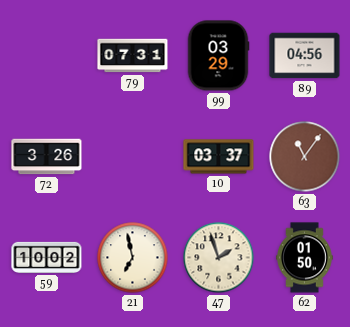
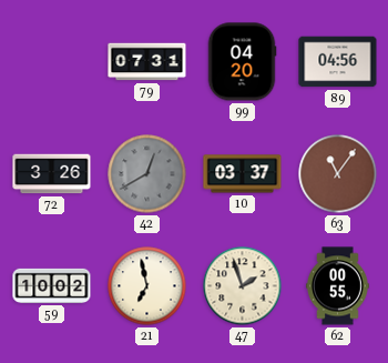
99: 03:29 -> 04:20 (242, 62)
42: none -> 12:40 (147, 174)
62: 01:50 -> 00:55 (338, 286)
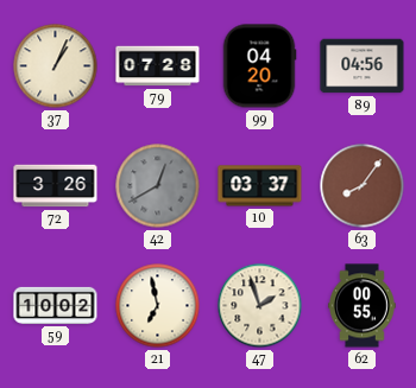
37: none -> 1:04 (56, 66)
79: 07:31 -> 07:28 (158, 66)
63: 11:06 -> 8:06 (363, 186)
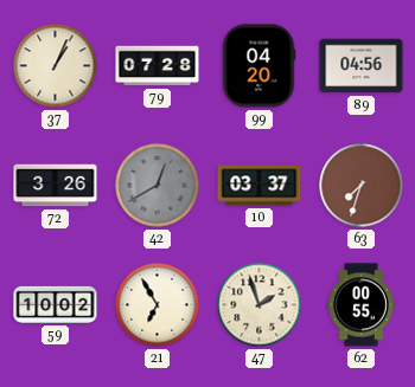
63: 8:06 -> 7:33 (362, 186)
21: 6:58 -> 6:55 (158, 305)
